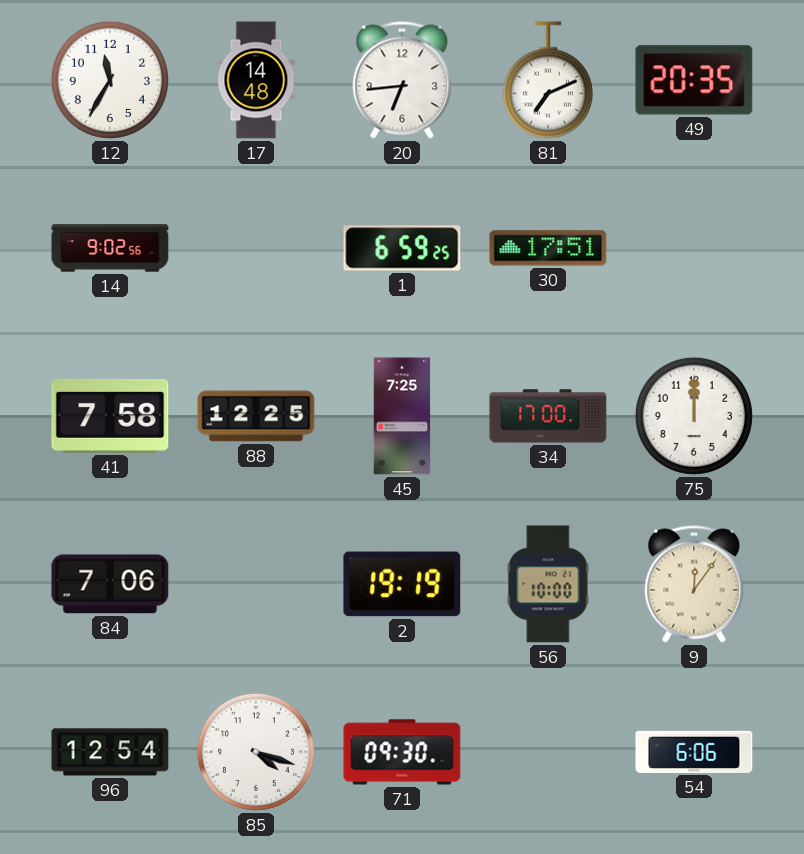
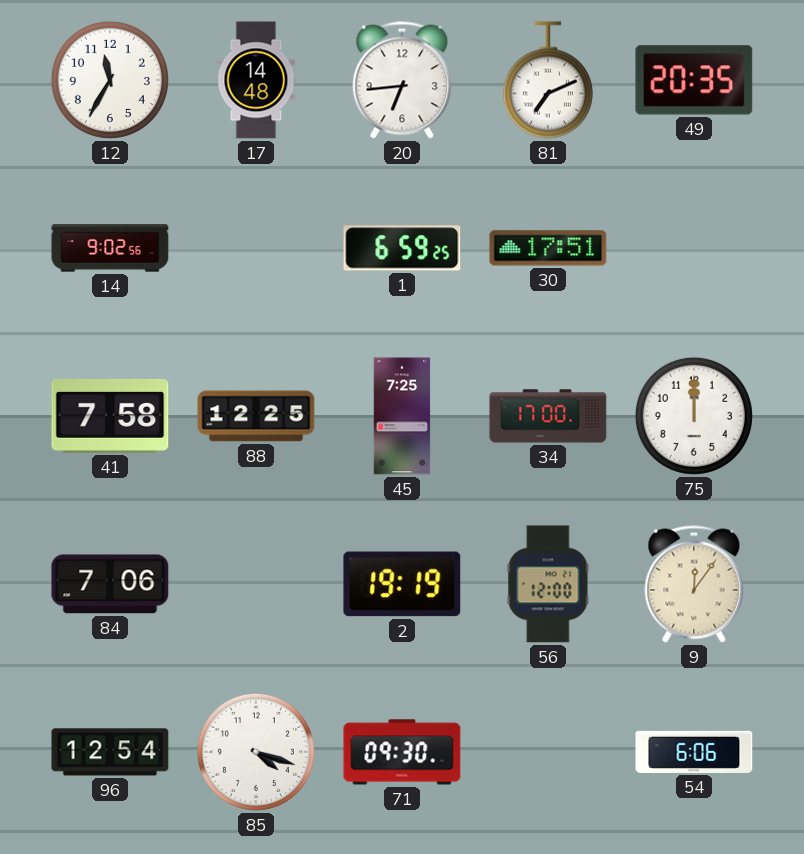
56: 10:00 -> 12:00 (548, 584)
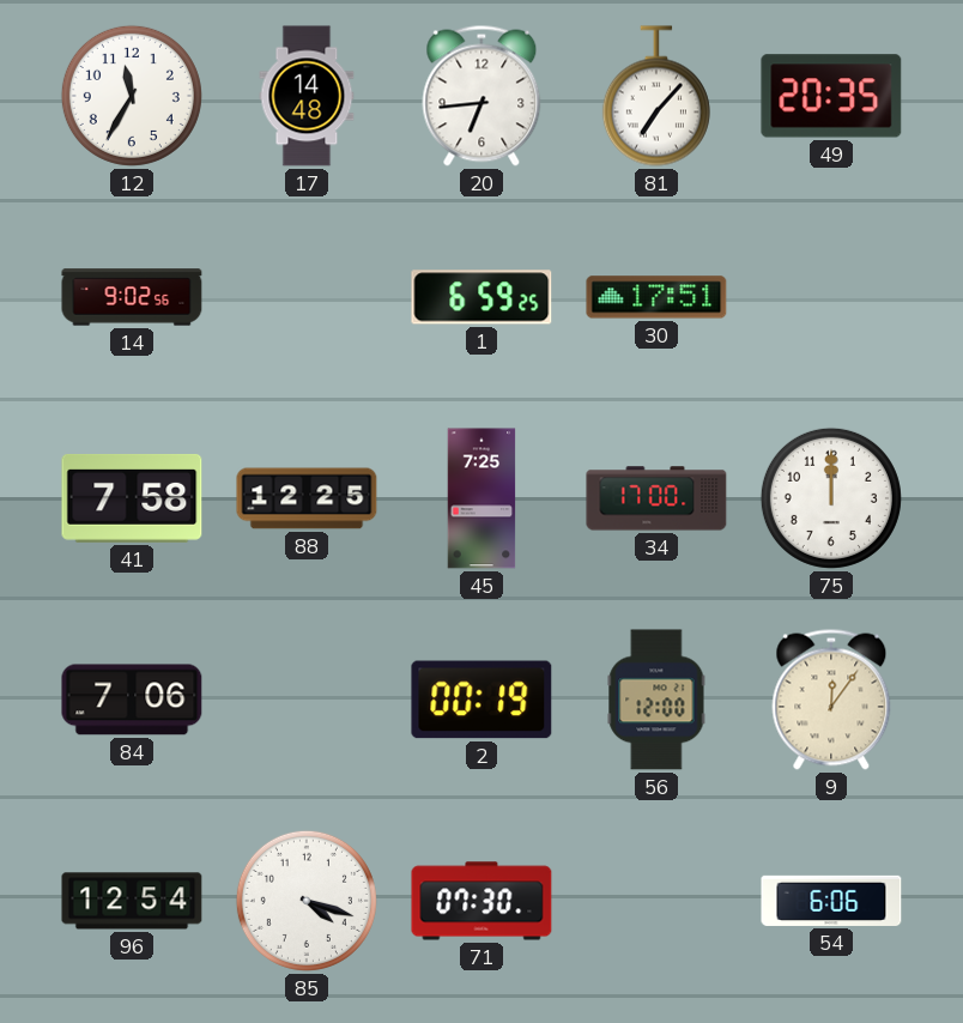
81: 7:11 -> 7:07 (656, 96)
2: 19:19 -> 00:19 (481, 700)
71: 09:30 -> 07:30 (481, 901)
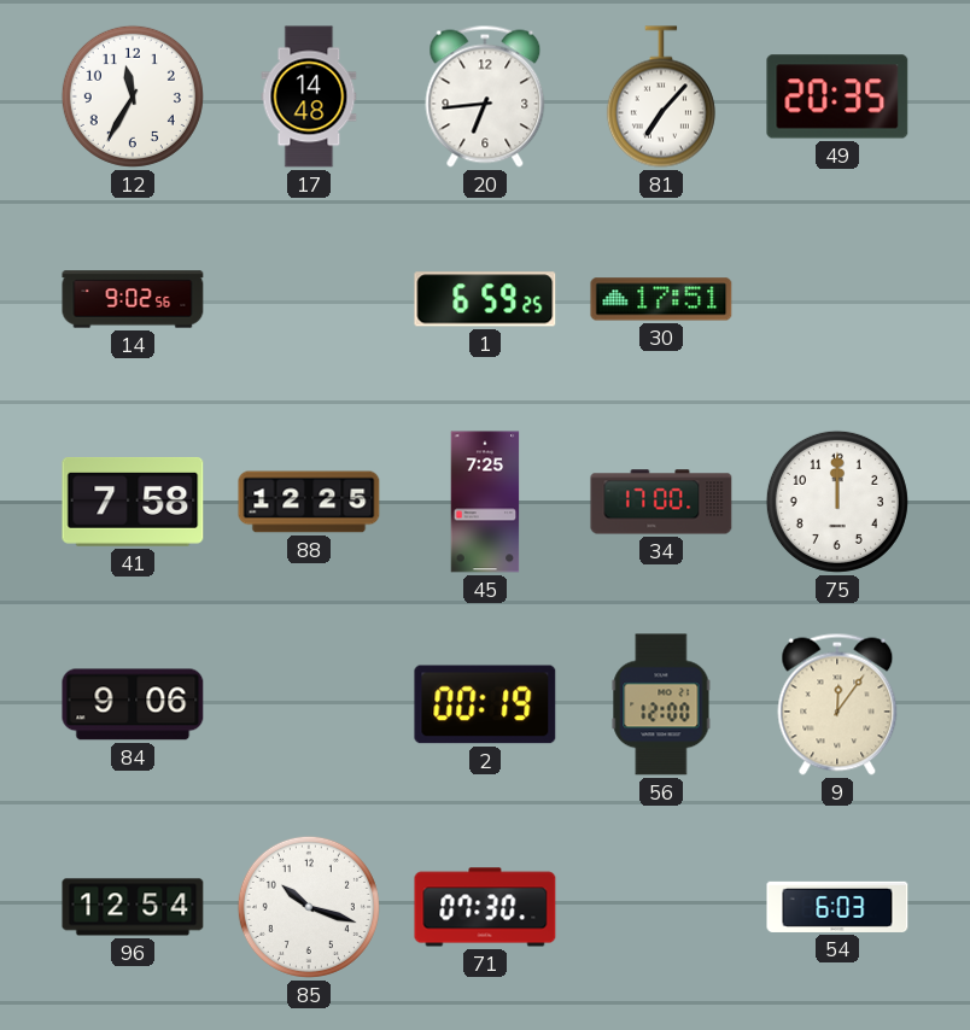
84: 7:06 -> 9:06 (133, 704)
85: 4:18 -> 10:18 (309, 907)
54: 6:06 -> 6:03 (837, 907)
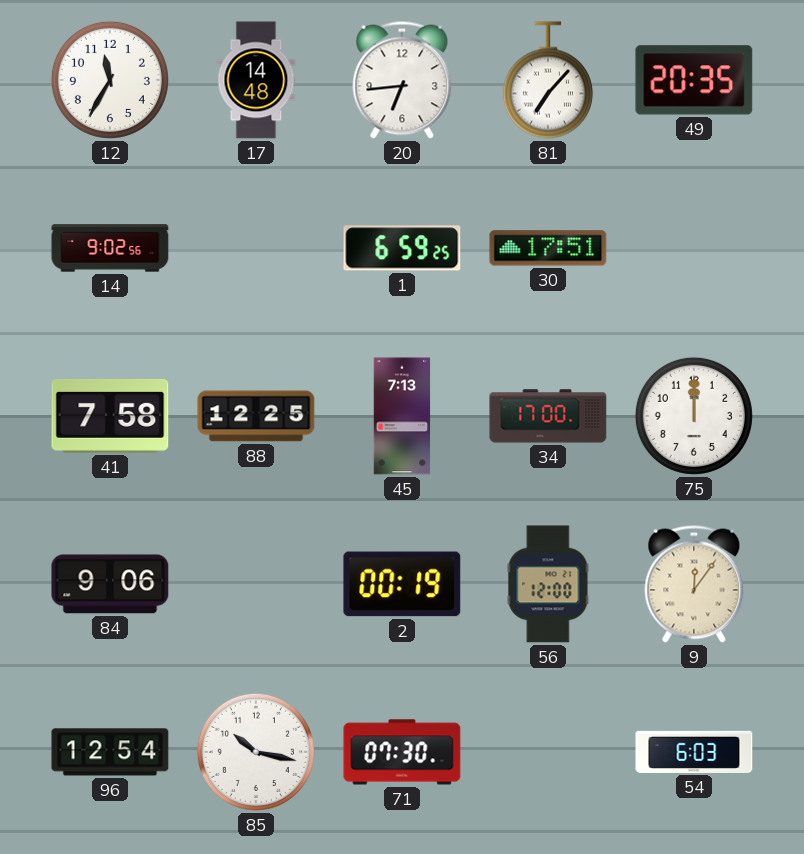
45: 7:25 -> 7:13 (402, 416)
85: 10:18 -> 10:17 (256, 752)
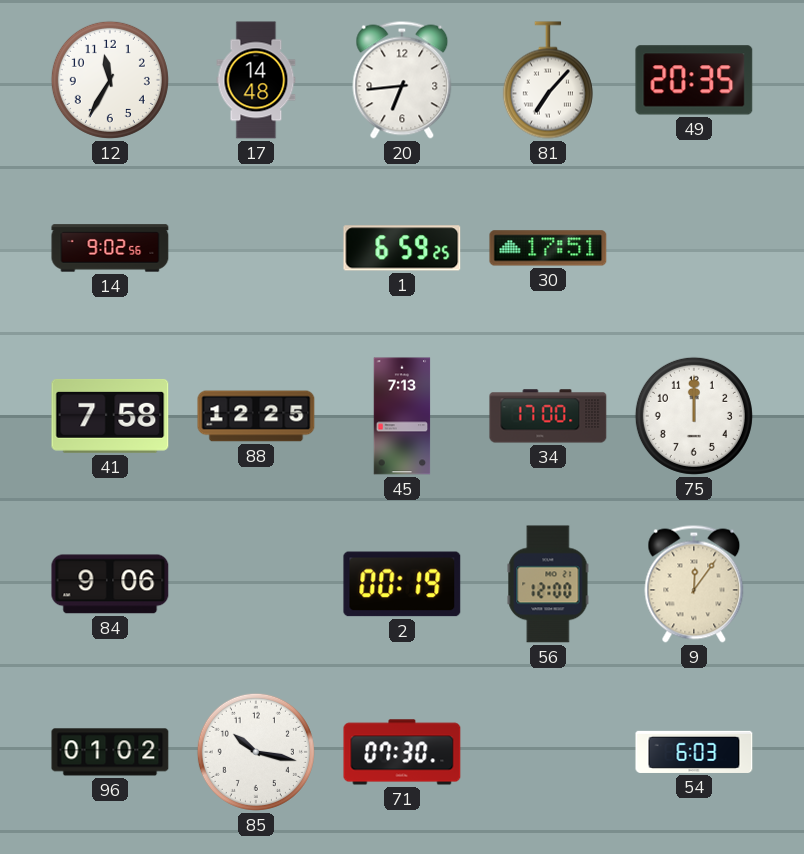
96: 12:54 -> 01:02 (110, 752)
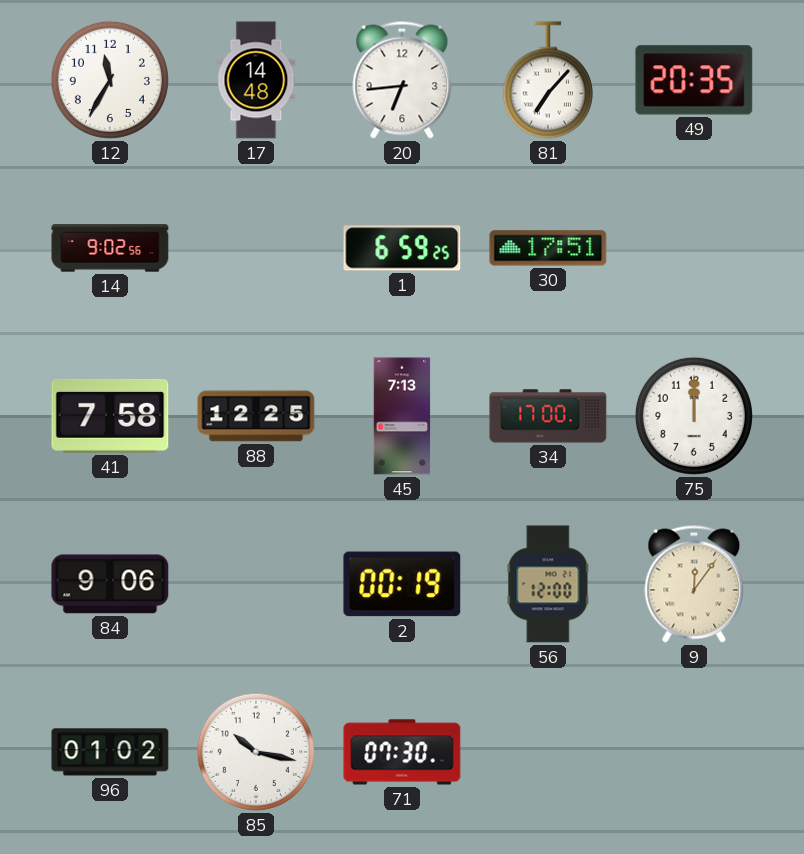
54: 6:03 -> none (694, 752)
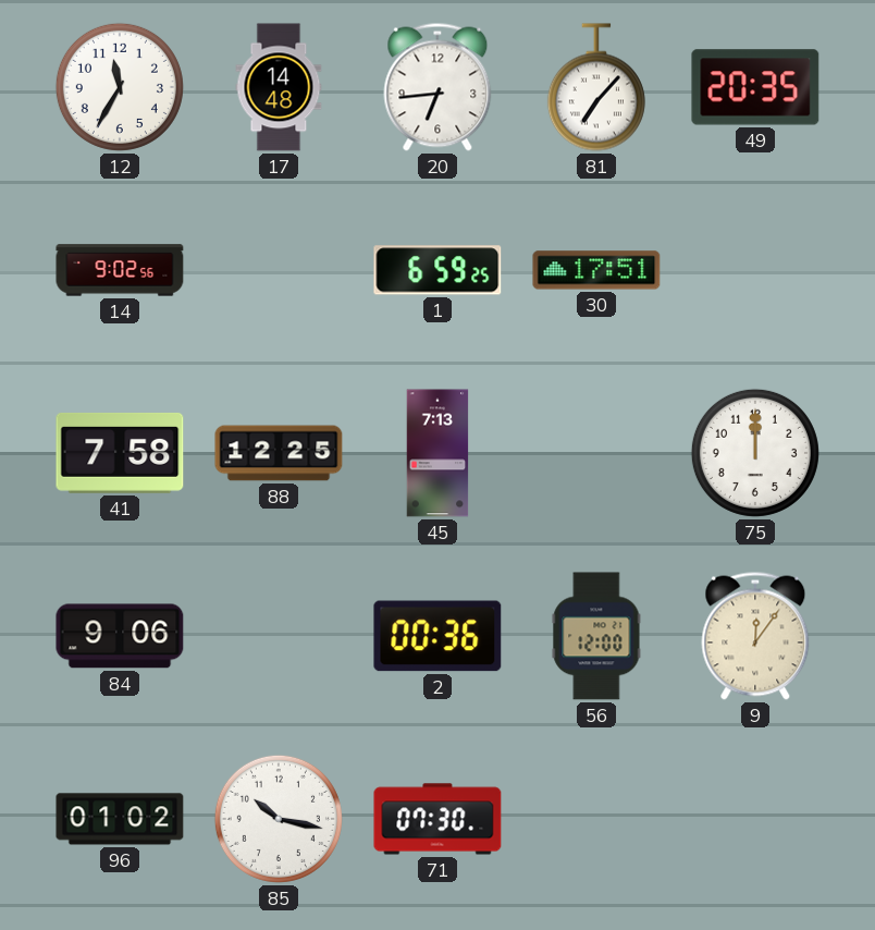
34: 17:00 -> none (548, 416)
2: 00:19 -> 00:36 (437, 636)
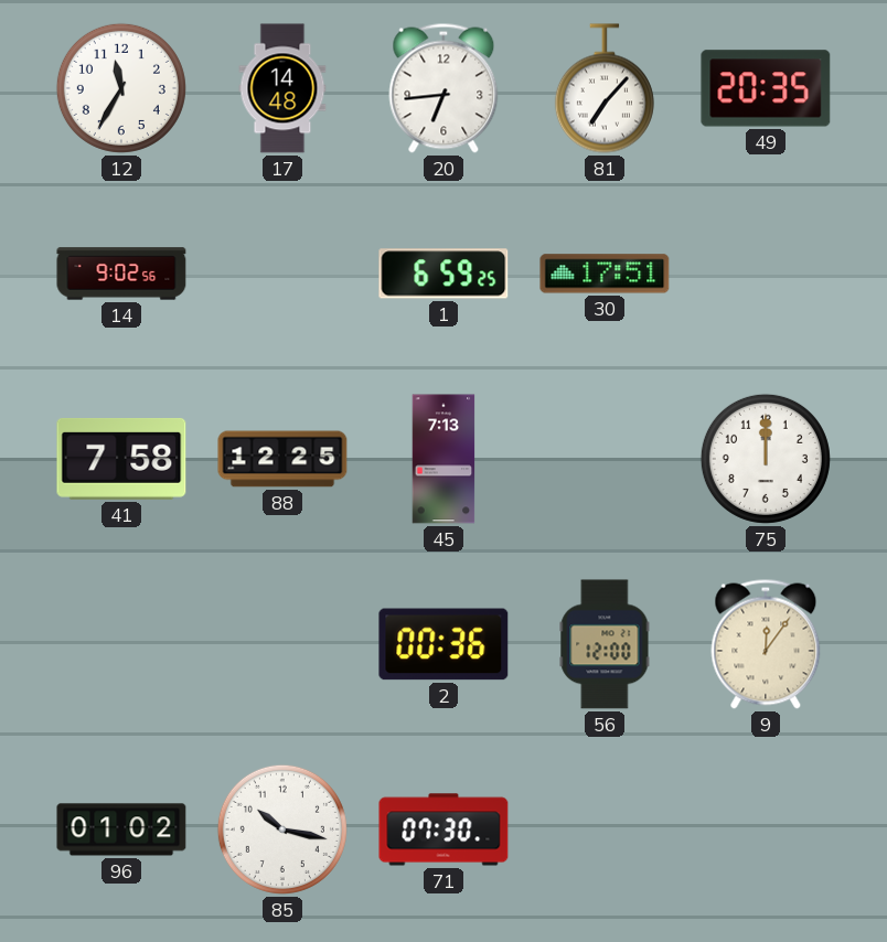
84: 9:06 -> none (120, 636)
